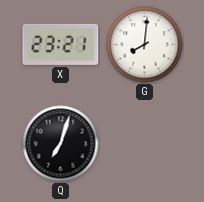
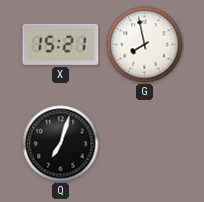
X: 23:21 -> 15:21 (61, 44)
G: 8:01 -> 7:58 (145, 45)
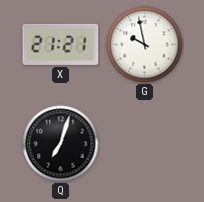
X: 15:21 -> 21:21 (61, 44)
G: 7:58 -> 9:58 (145, 45)
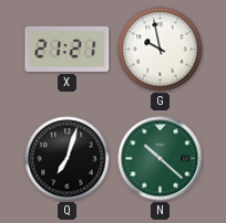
N: none -> 10:22 (161, 159)
